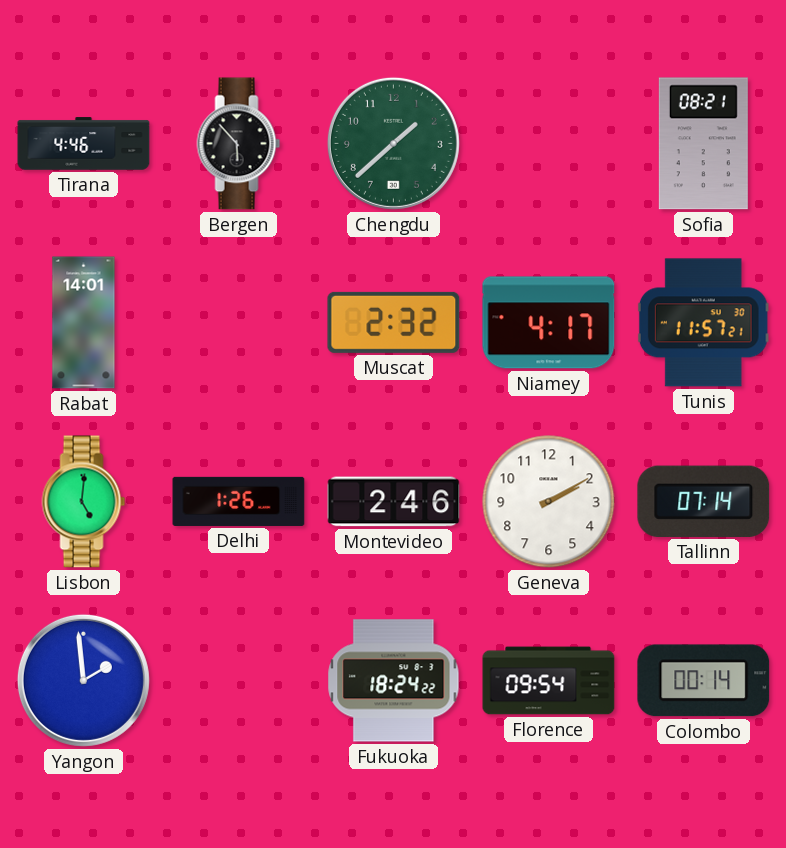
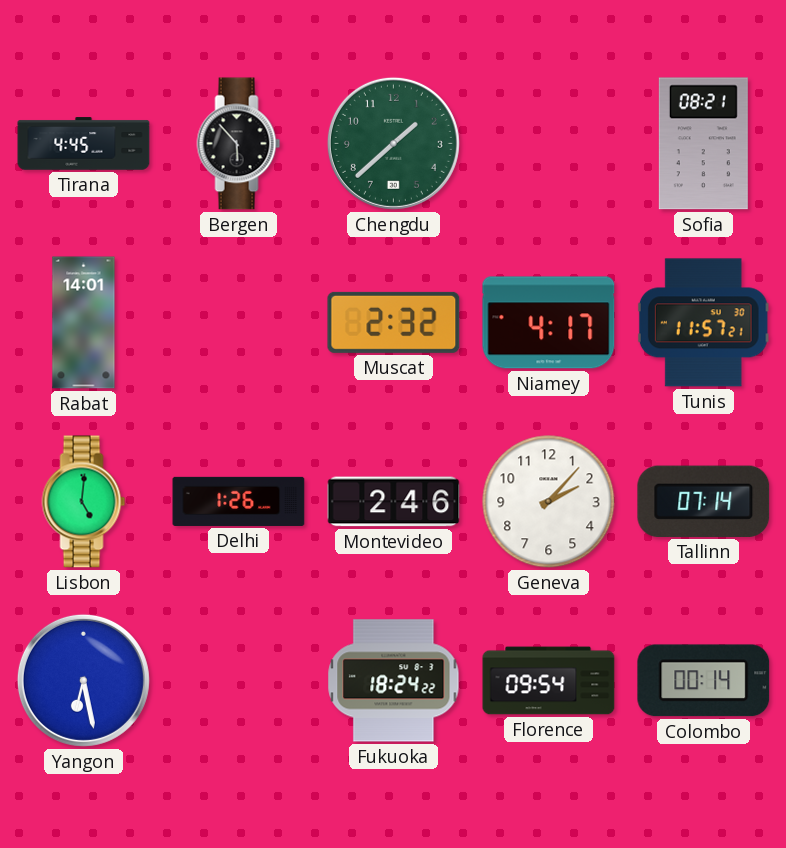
Tirana: 4:46 -> 4:45 (84, 144)
Geneva: 2:10 -> 2:07 (549, 502)
Yangon: 1:59 -> 6:28 (83, 680)
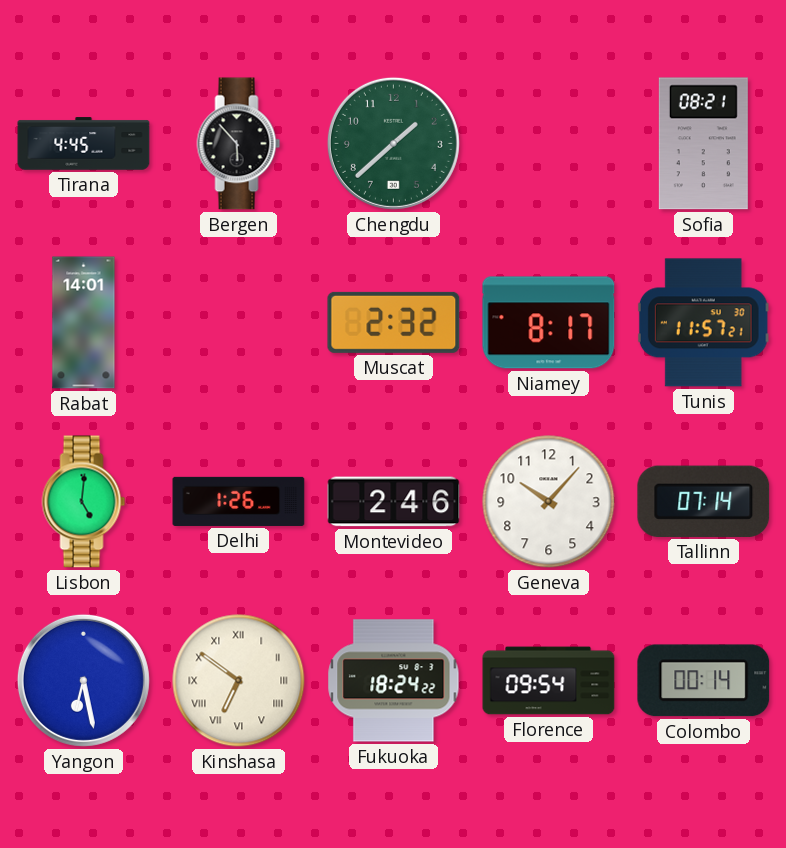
Niamey: 4:17 -> 8:17 (549, 323)
Geneva: 2:07 -> 10:07 (549, 502)
Kinshasa: none -> 6:51 (239, 681)
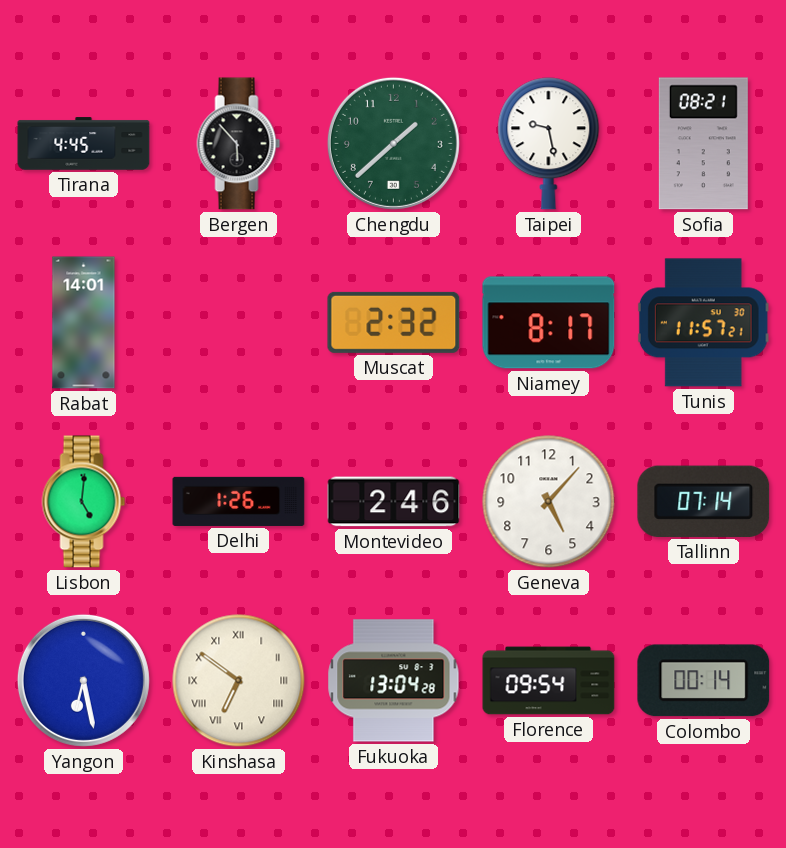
Taipei: none -> 9:28 (549, 144)
Geneva: 10:07 -> 5:07 (549, 502)
Fukuoka: 18:24 -> 13:04 (394, 681)
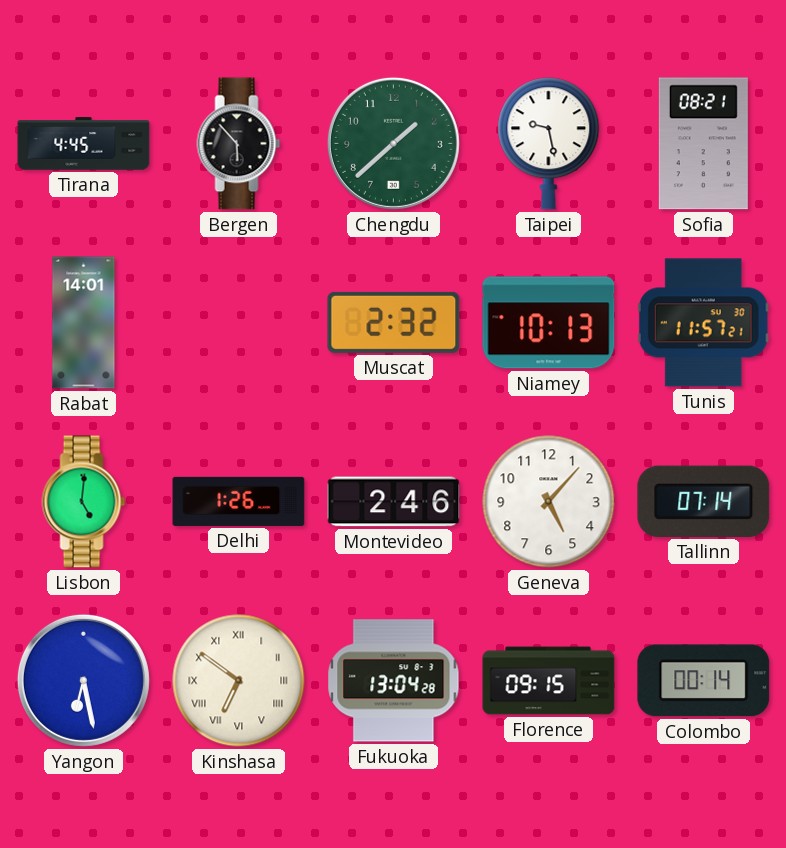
Niamey: 8:17 -> 10:13 (549, 323)
Florence: 09:54 -> 09:15 (549, 681)
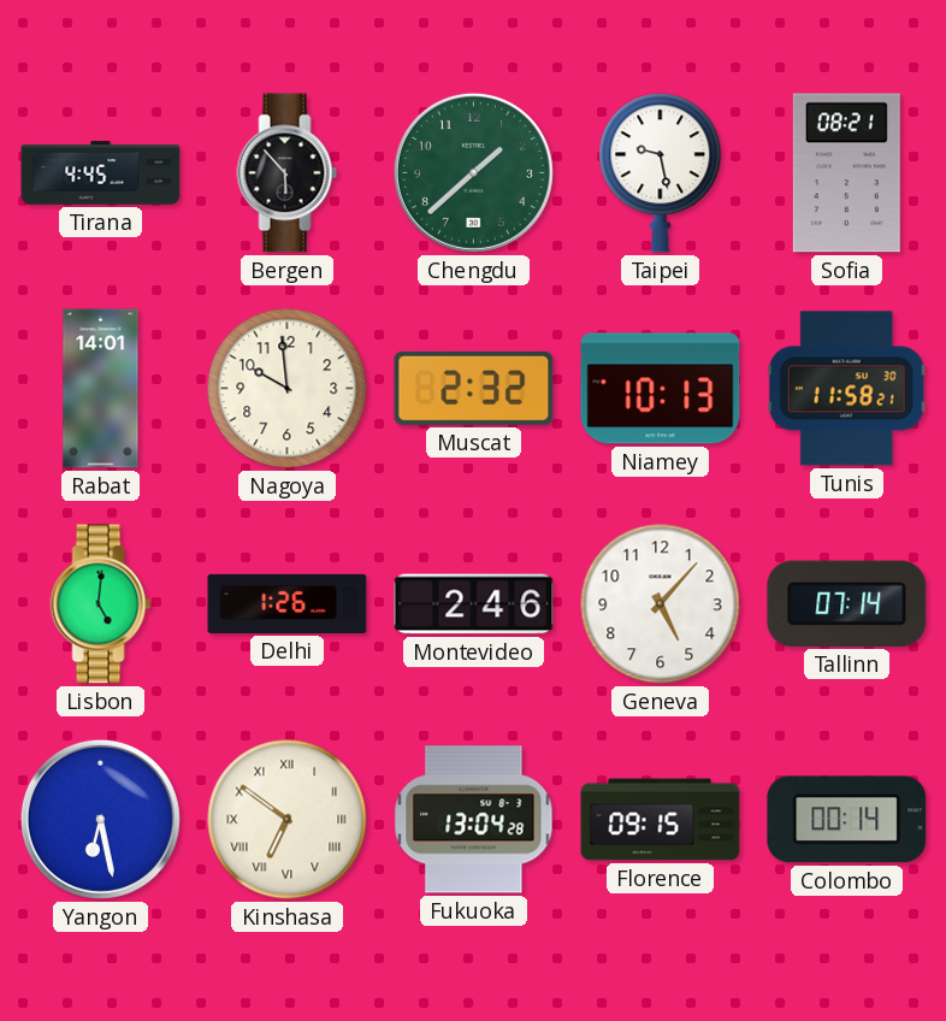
Nagoya: none -> 9:59 (288, 389)
Tunis: 11:57 -> 11:58 (846, 389)
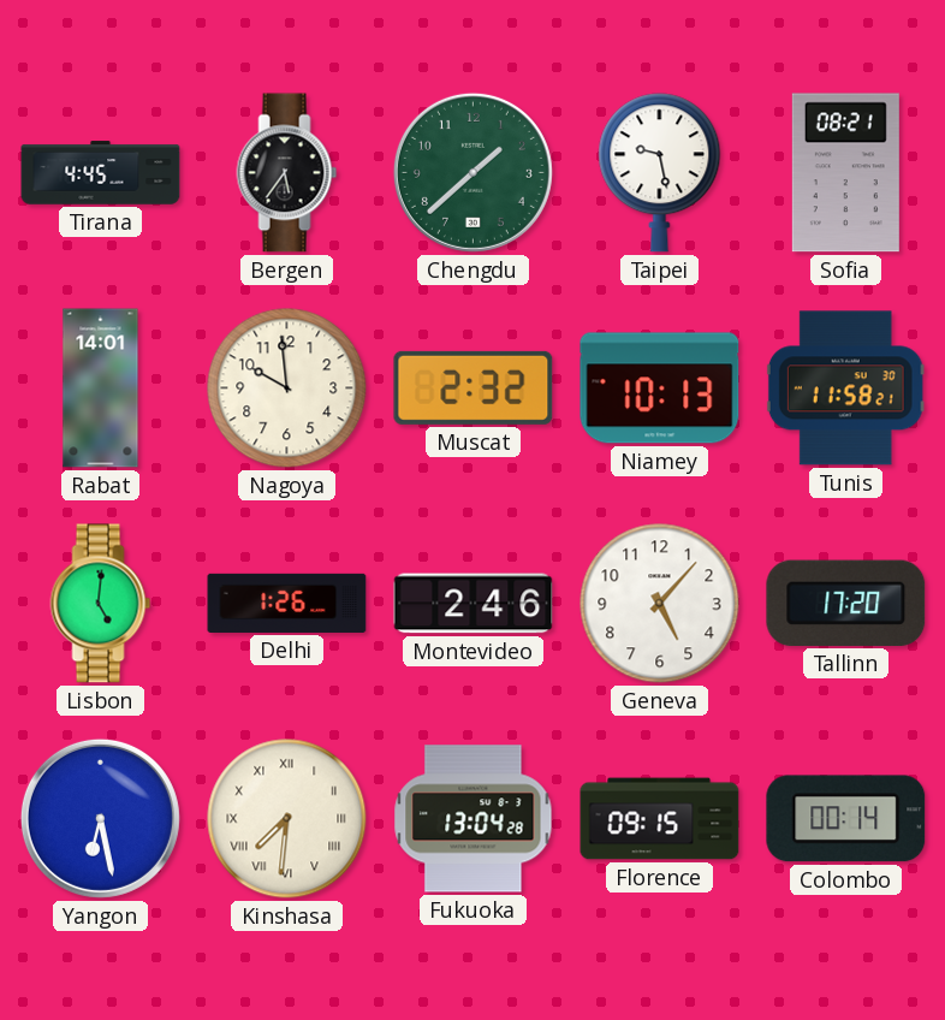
Bergen: 5:53 -> 5:36 (287, 173)
Tallinn: 07:14 -> 17:20 (846, 603)
Kinshasa: 6:51 -> 7:31 (287, 819)
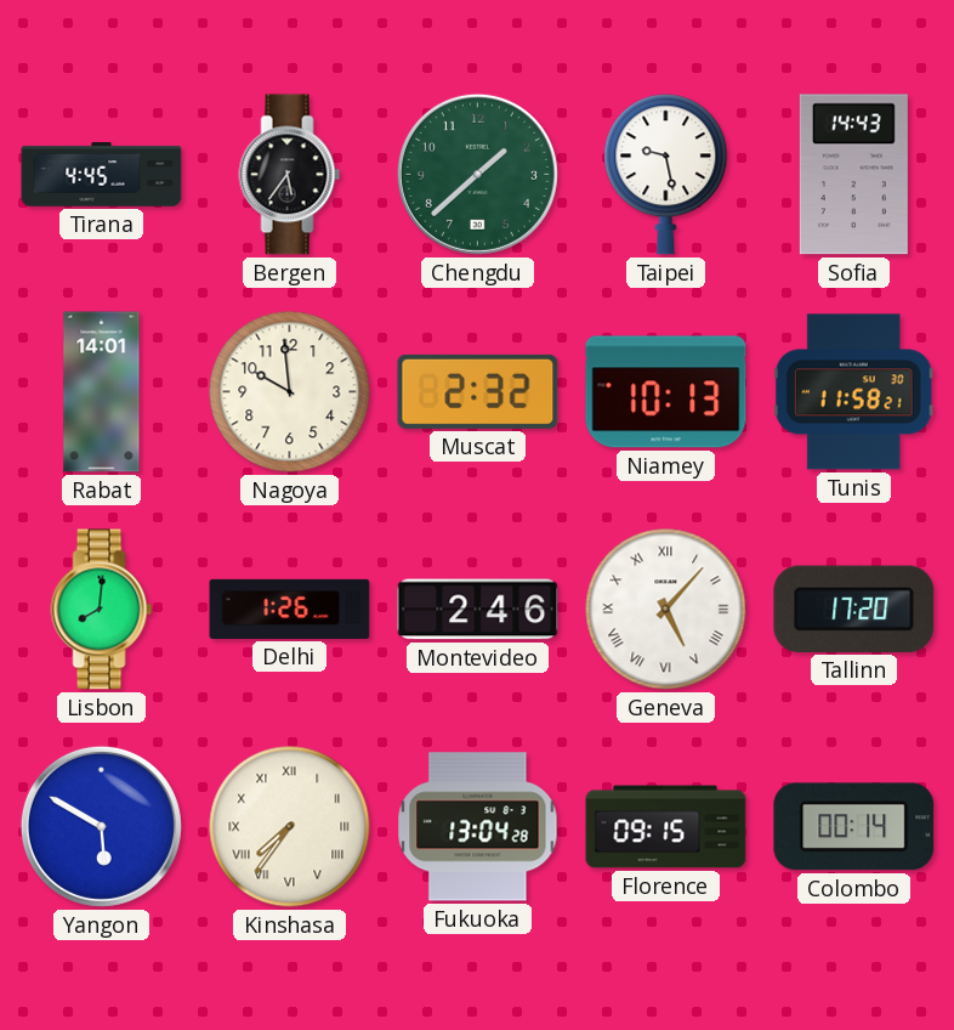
Sofia: 08:21 -> 14:43 (853, 175)
Lisbon: 5:01 -> 8:01 (102, 610)
Geneva numerals: Arabic -> Roman (666, 610)
Yangon: 6:28 -> 5:50 (101, 826)
Kinshasa: 7:31 -> 7:36 (290, 827)
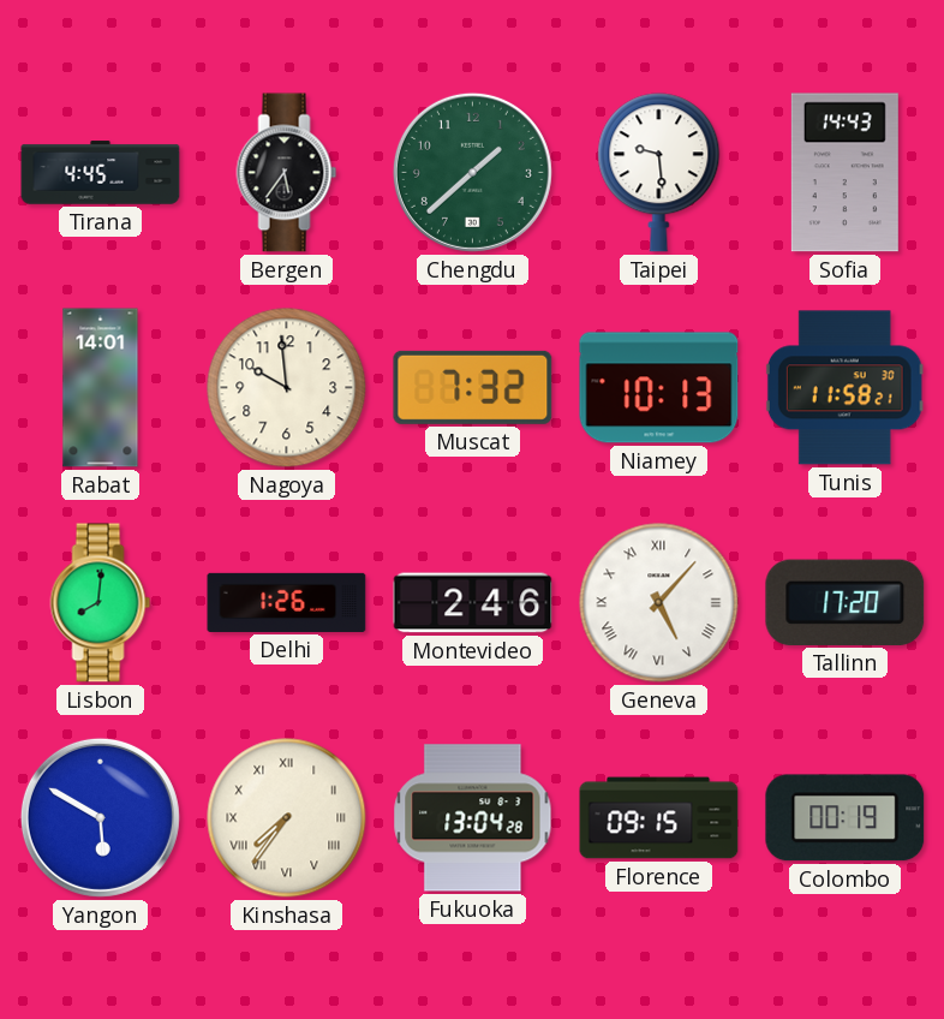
Taipei: 9:28 -> 9:29 (659, 173)
Muscat: 2:32 -> 7:32 (473, 387)
Colombo: 00:14 -> 00:19 (846, 818)
